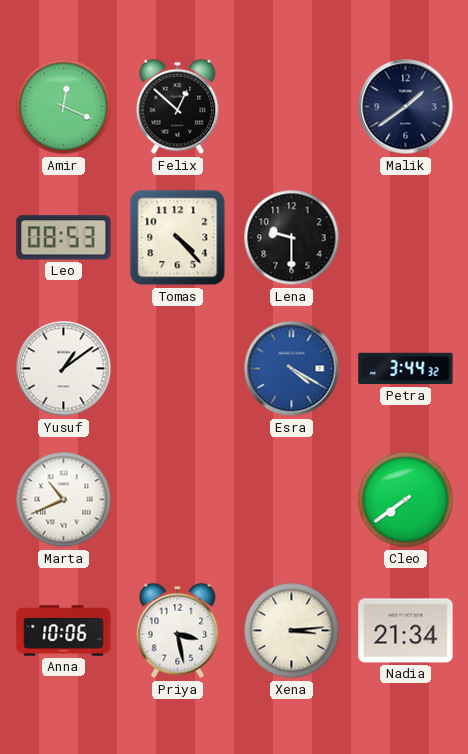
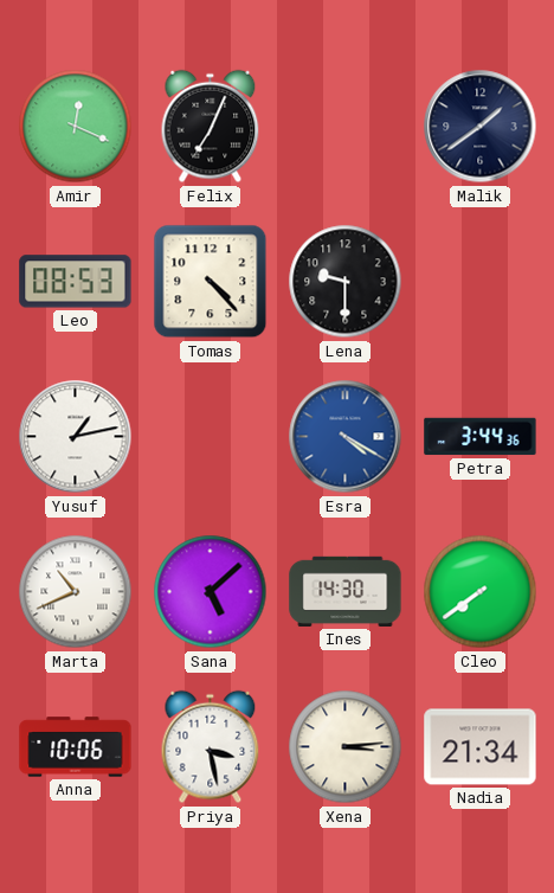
Felix: 12:52 -> 7:04 (211, 127)
Yusuf: 1:09 -> 1:13 (76, 437)
Petra: 3:44:32 -> 3:44:36 (481, 437)
Sana: none -> 5:08 (211, 592)
Ines: none -> 14:30 (346, 591)
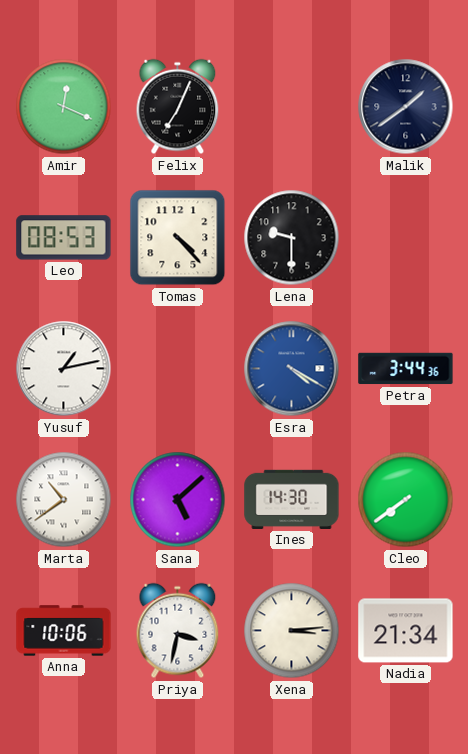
Marta: 10:41 -> 10:39 (64, 500)
Priya: 3:28 -> 3:32 (178, 631)
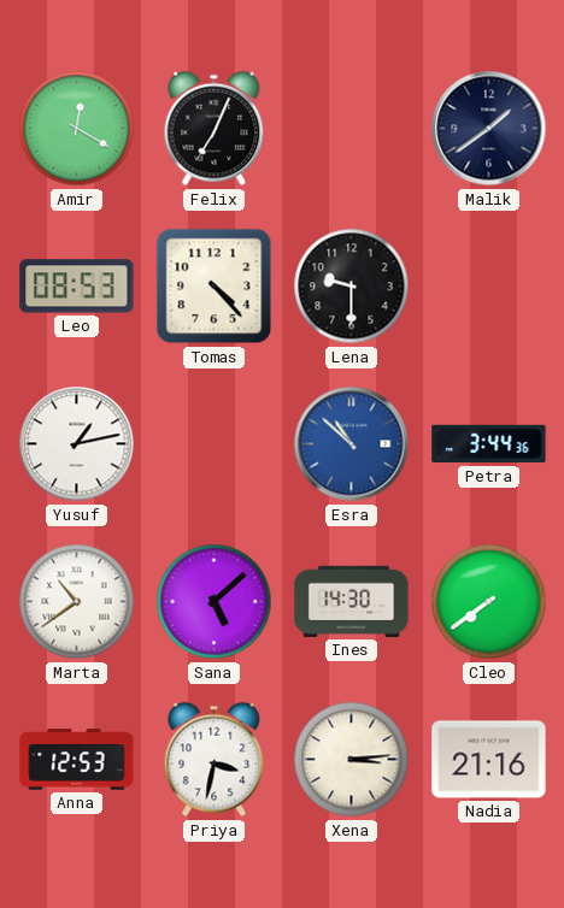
Amir: 12:19 -> 12:20 (77, 129)
Esra: 4:20 -> 10:52 (352, 444)
Anna: 10:06 -> 12:53 (77, 760)
Nadia: 21:34 -> 21:16 (489, 760)
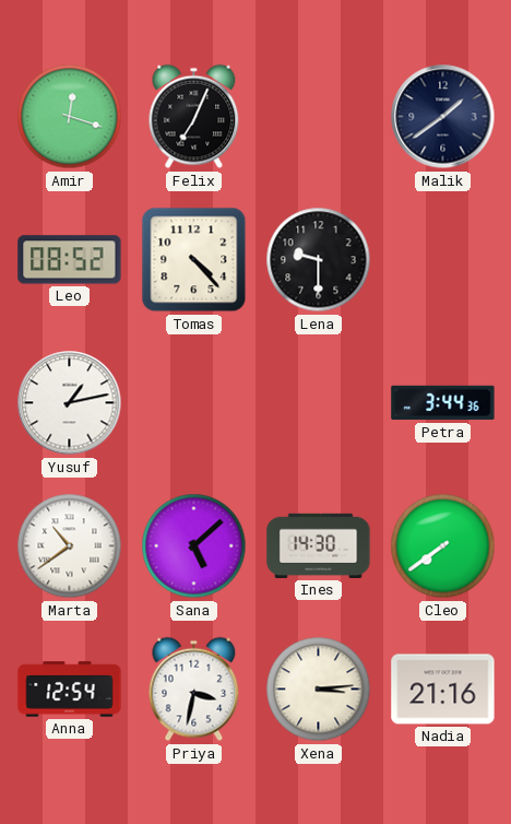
Amir: 12:20 -> 12:18 (70, 117)
Leo: 08:53 -> 08:52 (70, 260)
Esra: 10:52 -> none (352, 444)
Anna: 12:53 -> 12:54 (70, 690)
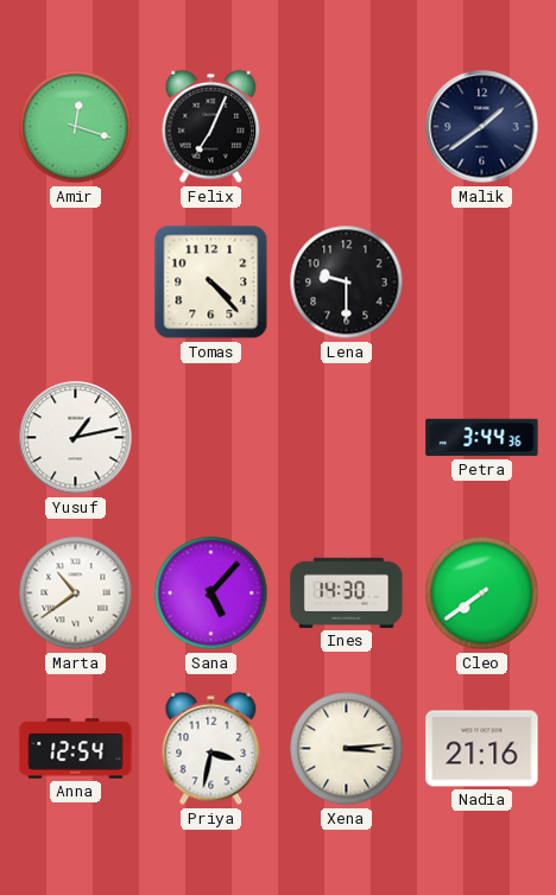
Leo: 08:52 -> none (70, 260)
Sana: 5:08 -> 5:07 (211, 594)
